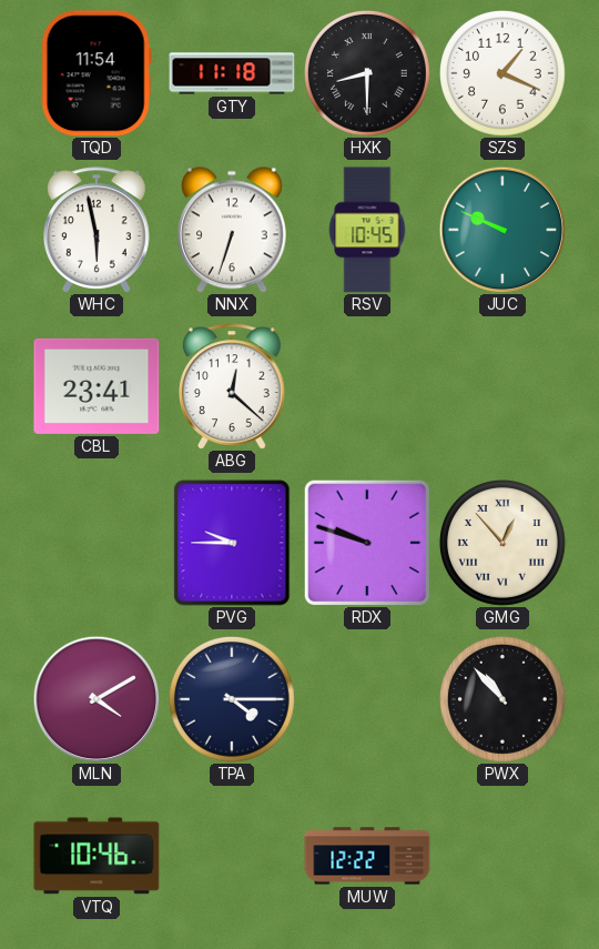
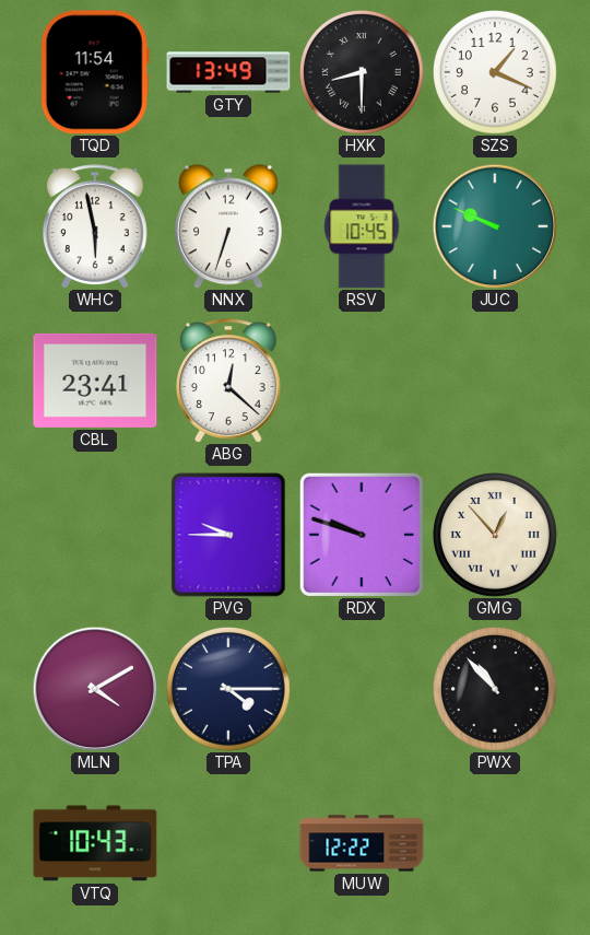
GTY: 11:18 -> 13:49 (228, 72)
VTQ: 10:46 -> 10:43 (95, 843)
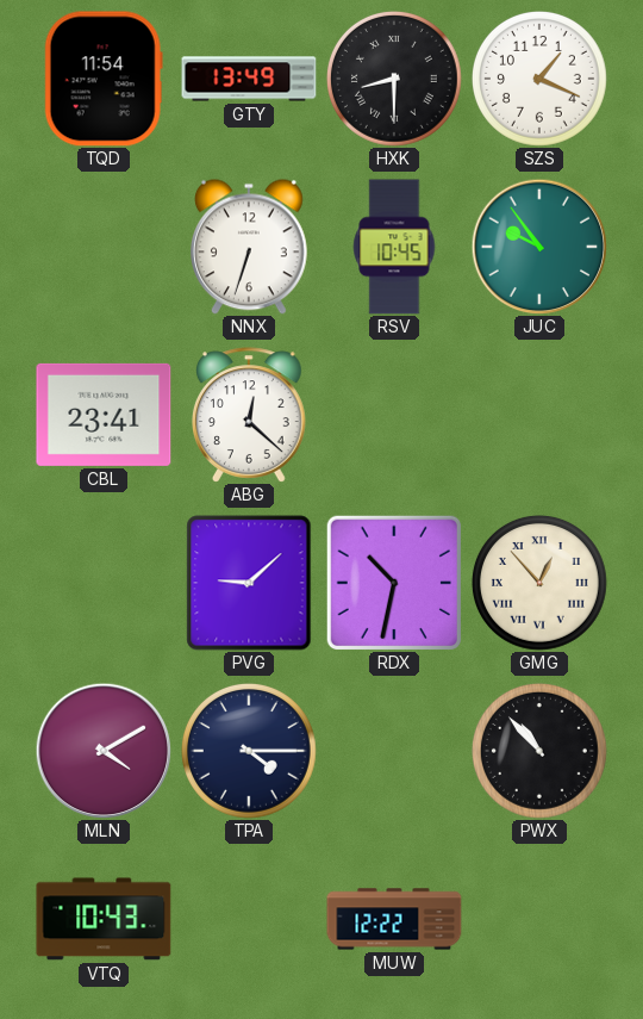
WHC: 5:58 -> none (96, 226)
JUC: 9:49 -> 9:54 (539, 247)
PVG: 9:45 -> 9:08 (249, 583)
RDX: 9:48 -> 10:32 (393, 582)
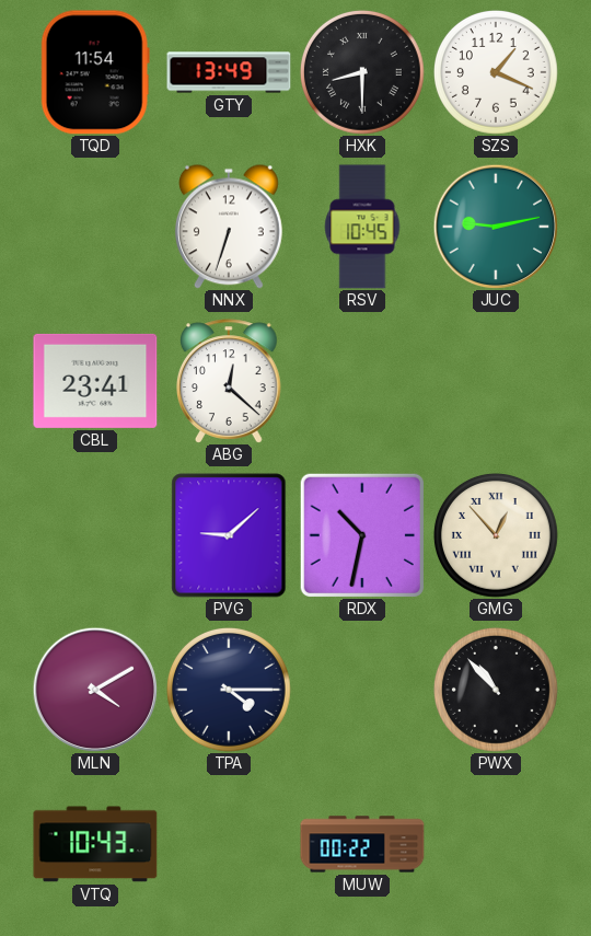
JUC: 9:54 -> 9:13 (496, 227)
MUW: 12:22 -> 00:22 (362, 844)
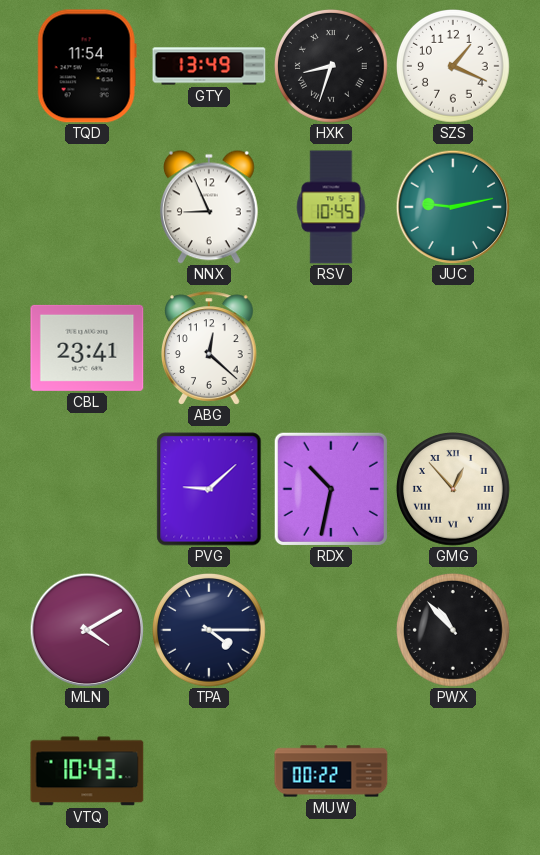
HXK: 8:30 -> 8:33 (331, 66)
NNX: 6:33 -> 8:56 (209, 207)
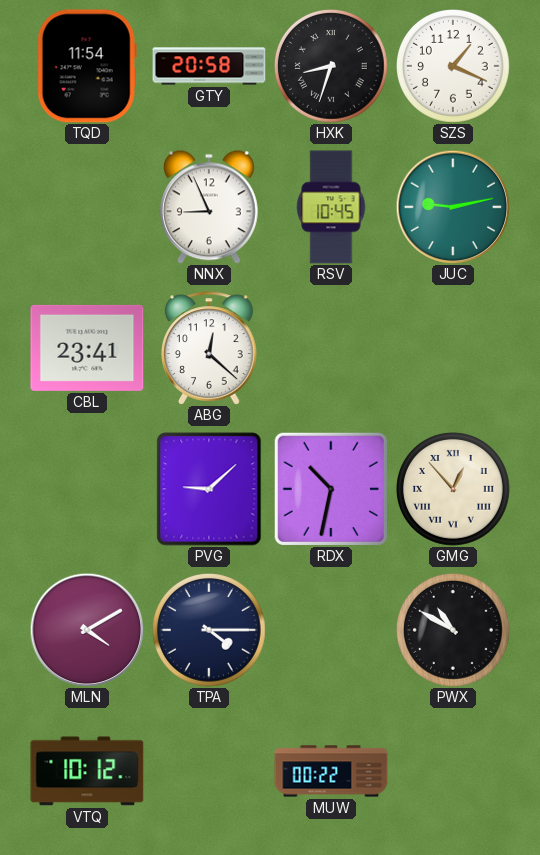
GTY: 13:49 -> 20:58 (209, 66)
PWX: 10:53 -> 10:50 (453, 630)
VTQ: 10:43 -> 10:12 (87, 771)
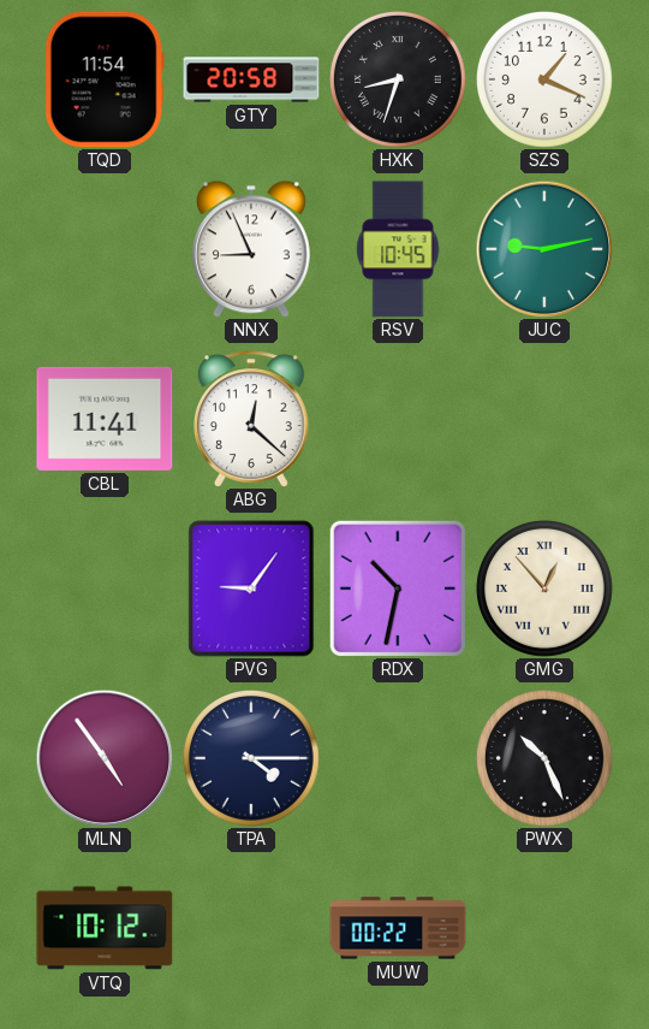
CBL: 23:41 -> 11:41 (105, 419)
PVG: 9:08 -> 9:06 (251, 589)
MLN: 4:10 -> 4:54 (105, 758)
PWX: 10:50 -> 10:26 (544, 758)
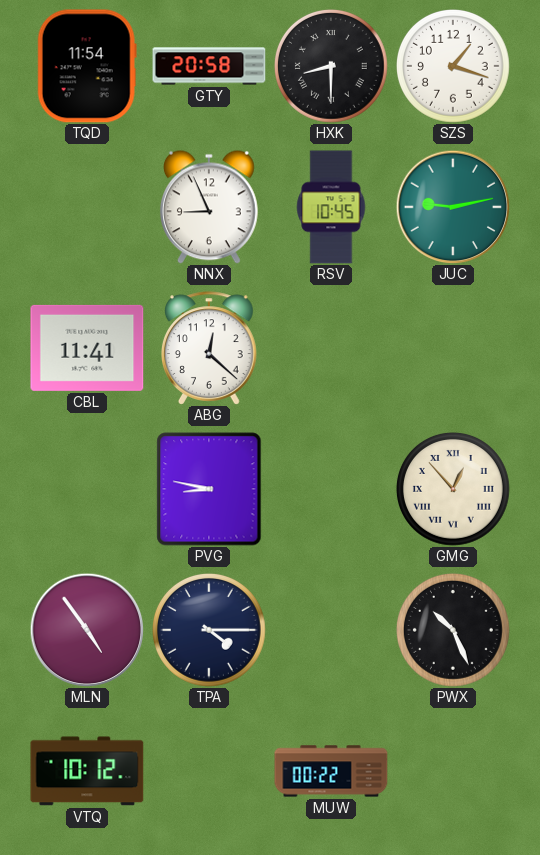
HXK: 8:33 -> 8:30 (331, 66)
SZS: 1:19 -> 1:18 (453, 66)
PVG: 9:06 -> 8:47 (209, 489)
RDX: 10:32 -> none (397, 587)
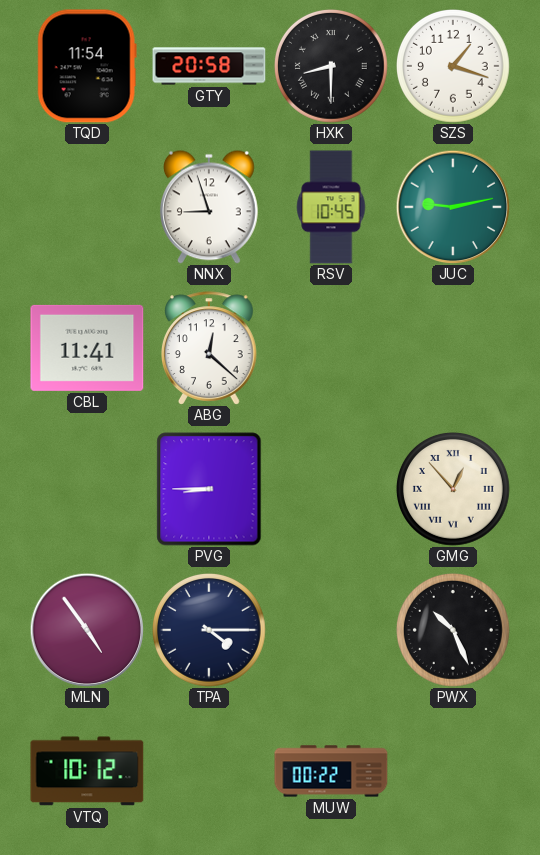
NNX: 8:56 -> 8:57 (209, 207)
PVG: 8:47 -> 8:45 (209, 489)
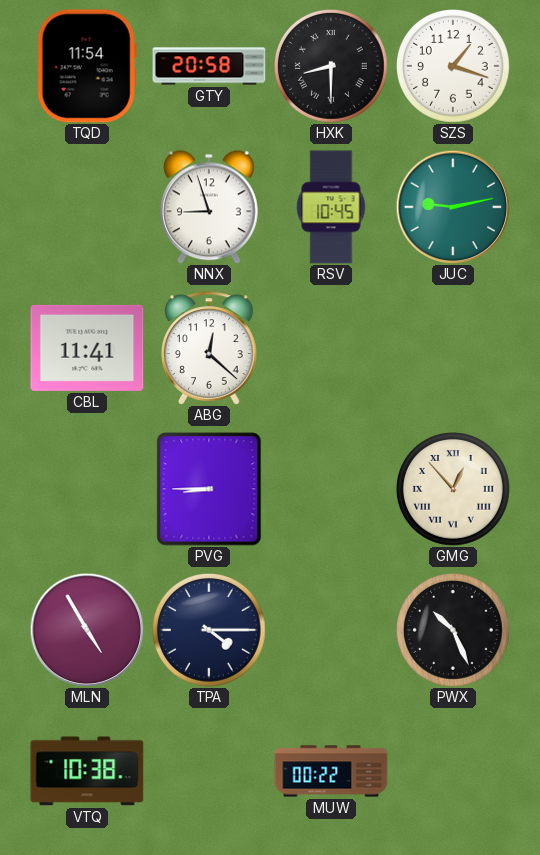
MLN: 4:54 -> 4:55 (87, 630)
VTQ: 10:12 -> 10:38 (87, 771)
